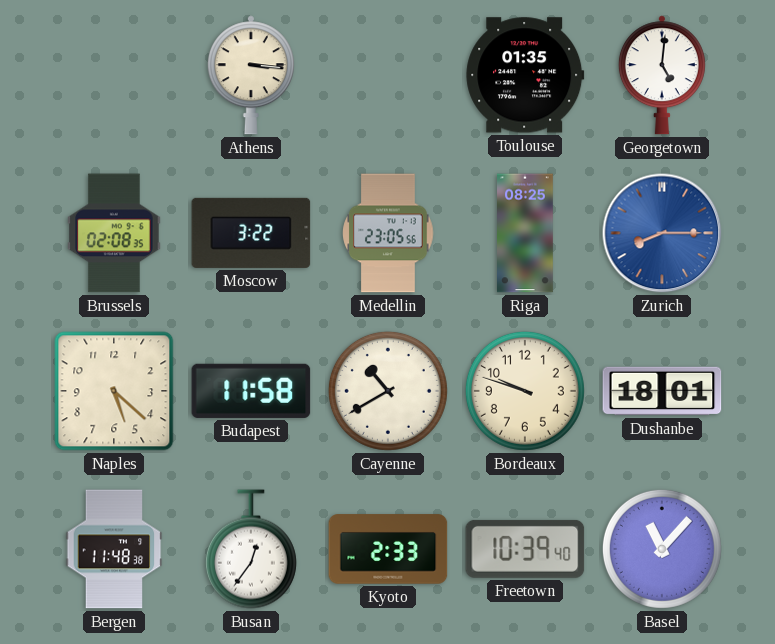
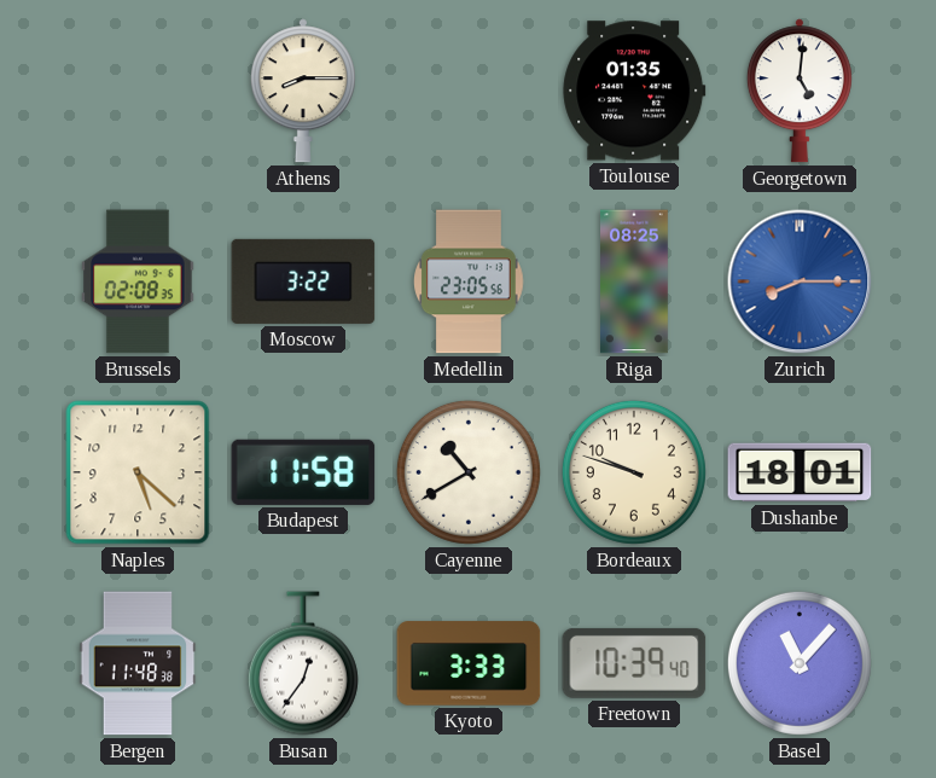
Athens: 3:16 -> 8:15 (303, 91)
Kyoto: 2:33 -> 3:33 (469, 663)
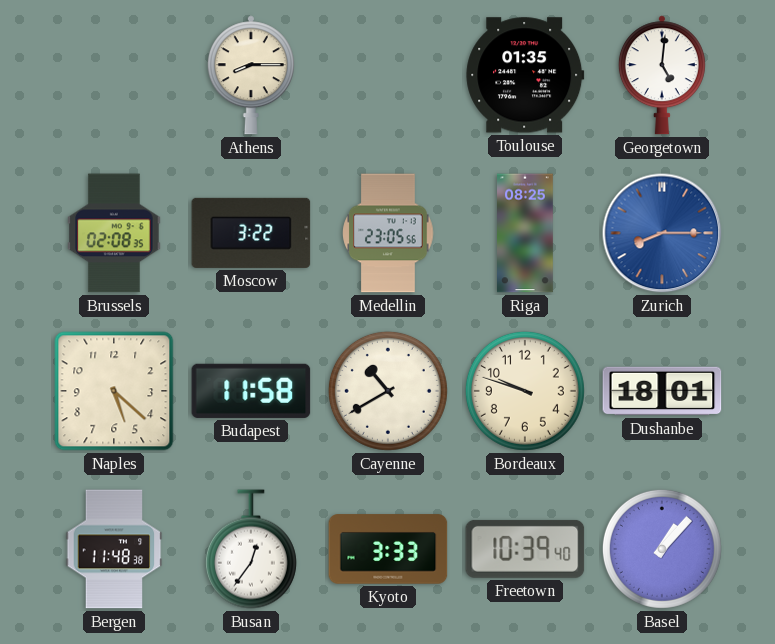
Basel: 11:07 -> 1:07 (662, 549)
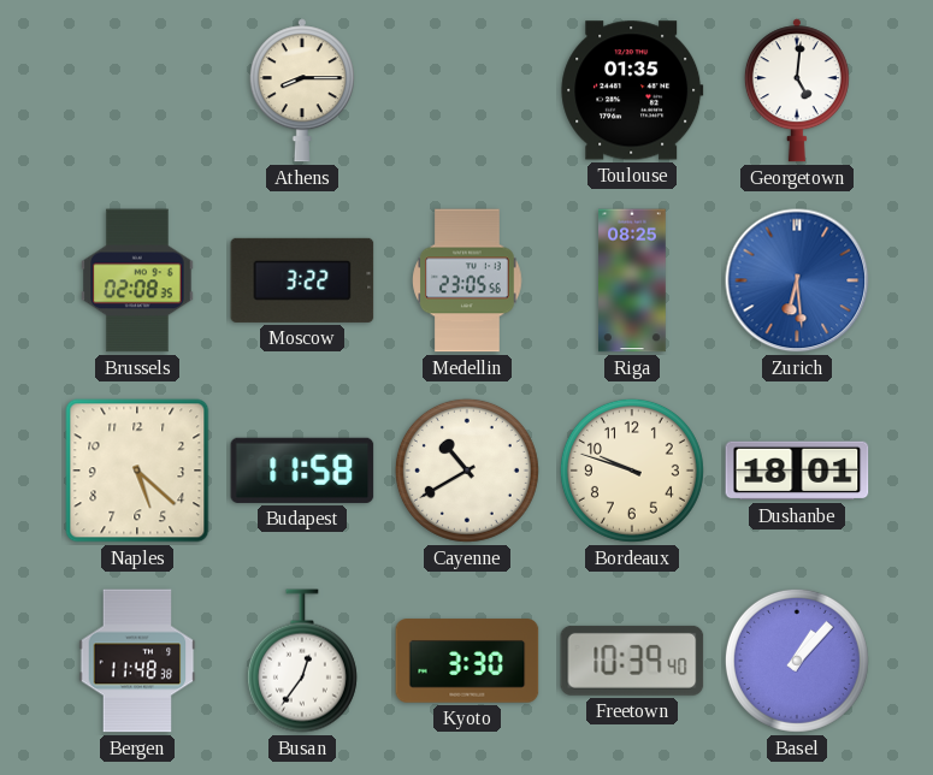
Zurich: 8:15 -> 6:29 (797, 280)
Kyoto: 3:33 -> 3:30 (467, 661)
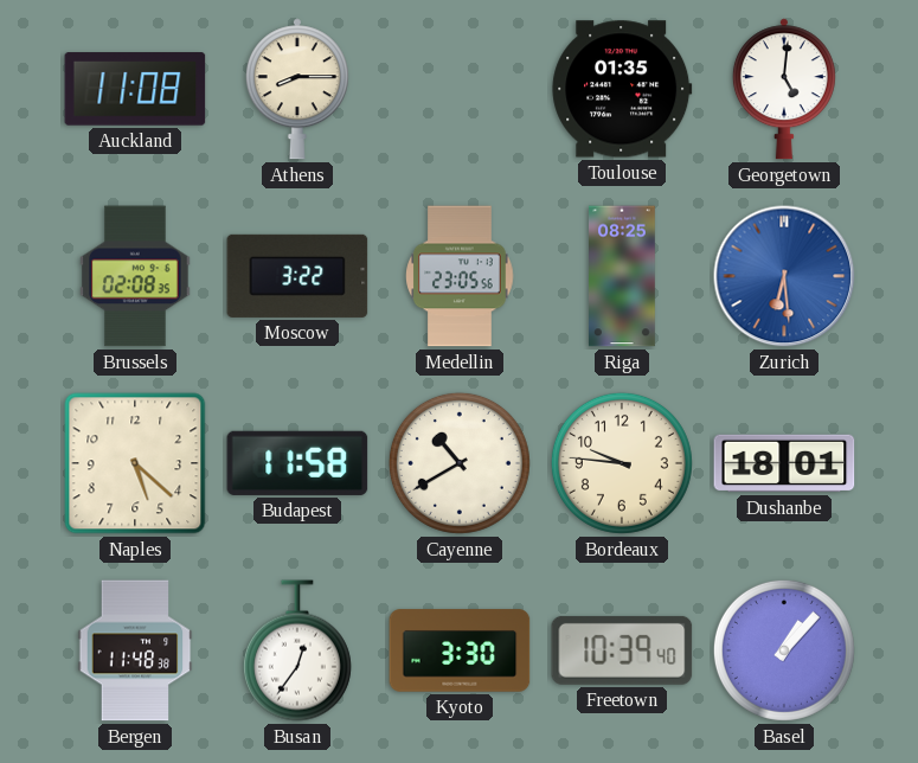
Auckland: none -> 11:08 (135, 89)
Bordeaux: 9:48 -> 9:46 (622, 463)
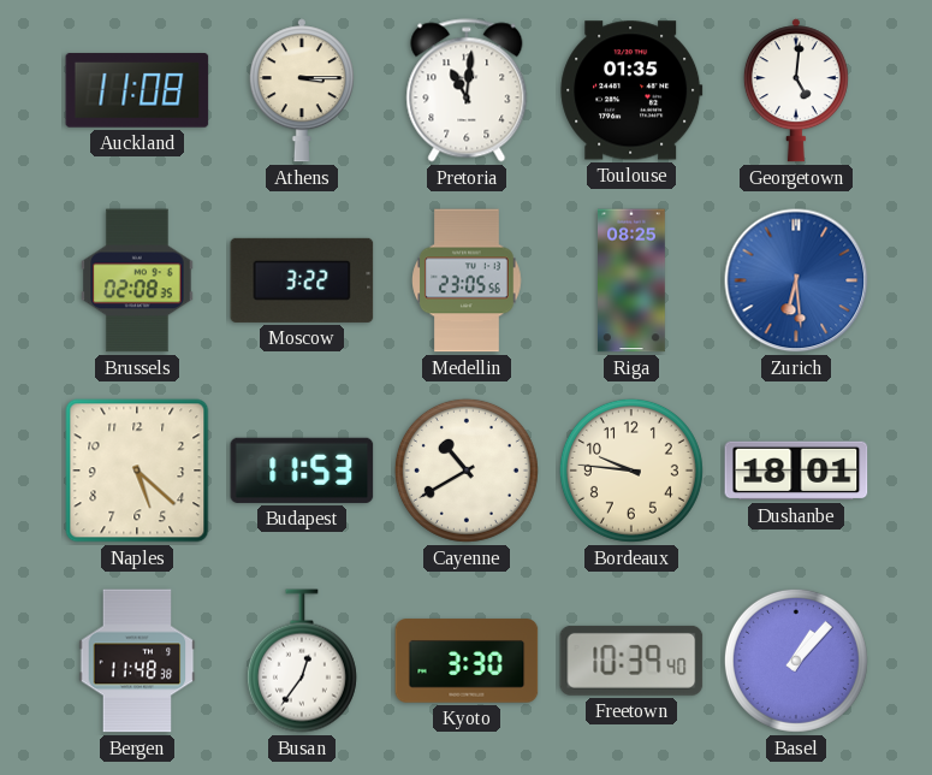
Athens: 8:15 -> 3:15 (302, 90)
Pretoria: none -> 11:01 (467, 90)
Budapest: 11:58 -> 11:53 (302, 471)
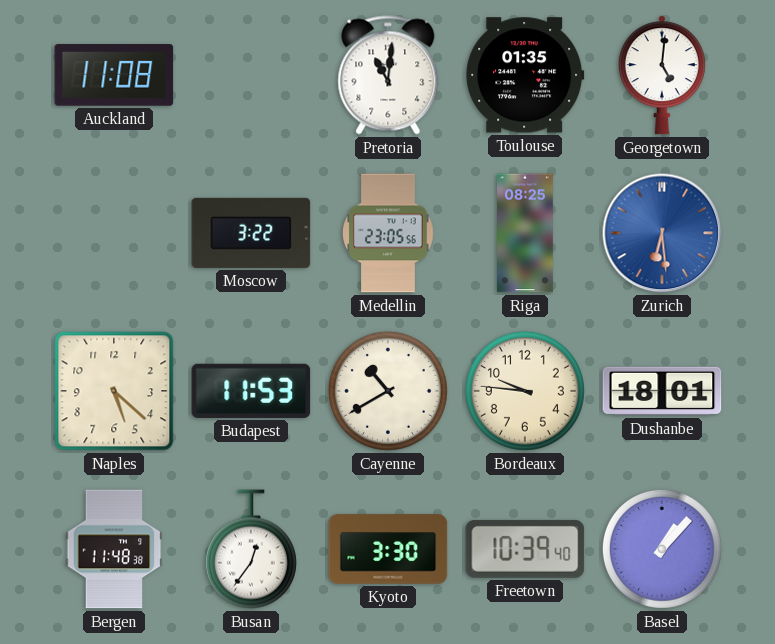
Athens: 3:15 -> none (302, 90)
Brussels: 02:08 -> none (137, 280)
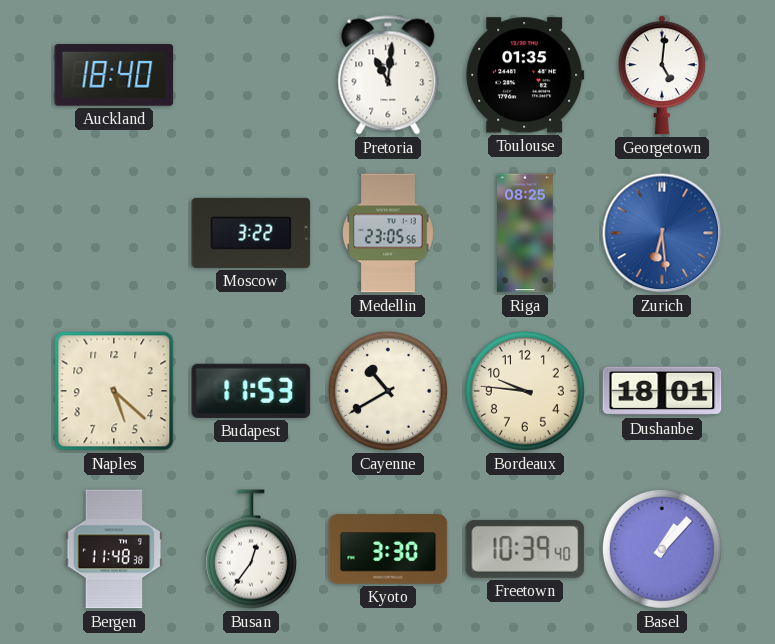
Auckland: 11:08 -> 18:40 (114, 75)
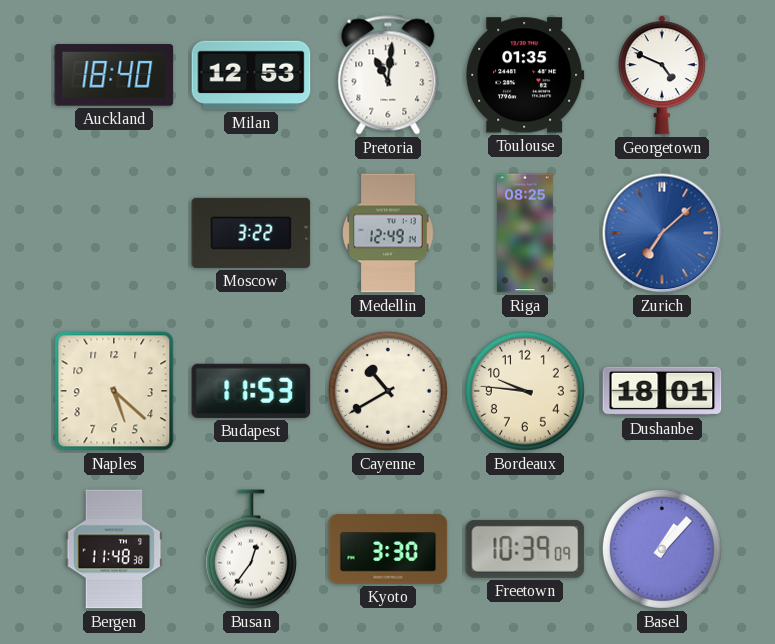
Milan: none -> 12:53 (251, 75)
Georgetown: 5:01 -> 4:49 (662, 75)
Medellin: 23:05 -> 12:49 (388, 233)
Zurich: 6:29 -> 7:08 (662, 233)
Freetown: 10:39:40 -> 10:39:09 (525, 549)
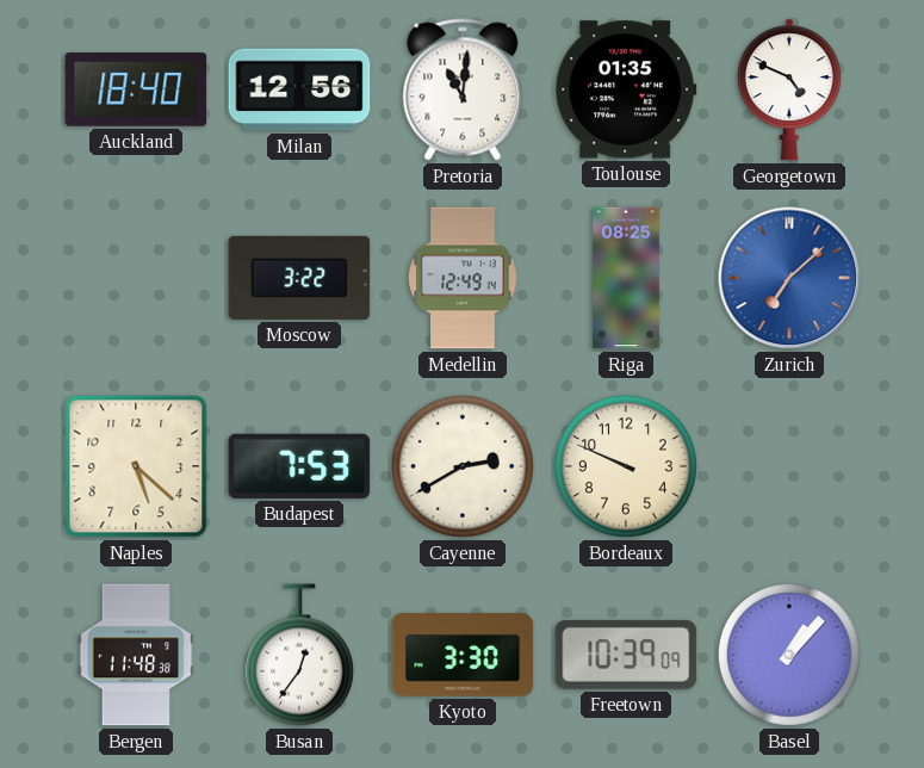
Milan: 12:53 -> 12:56 (299, 89)
Budapest: 11:53 -> 7:53 (299, 466)
Cayenne: 10:40 -> 2:40 (463, 466)
Bordeaux: 9:46 -> 9:49 (626, 466)
Dushanbe: 18:01 -> none (662, 391)
